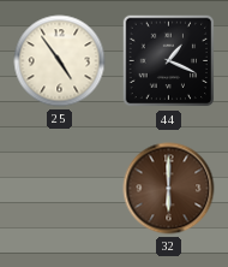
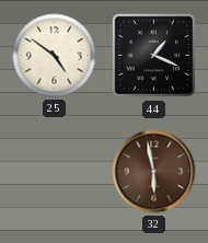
25: 4:54 -> 4:51 (55, 56)
32: 6:00 -> 5:58 (154, 172)
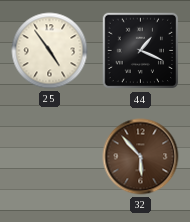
25: 4:51 -> 4:54 (50, 51)
32: 5:58 -> 5:53 (141, 157)
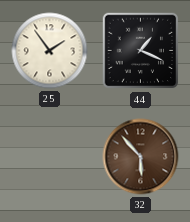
25: 4:54 -> 1:54 (50, 51)
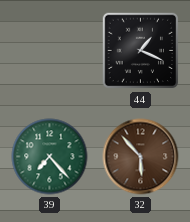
25: 1:54 -> none (50, 51)
39: none -> 7:23 (50, 157)
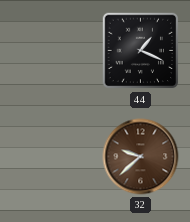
39: 7:23 -> none (50, 157)
32: 5:53 -> 9:38 (141, 157)
